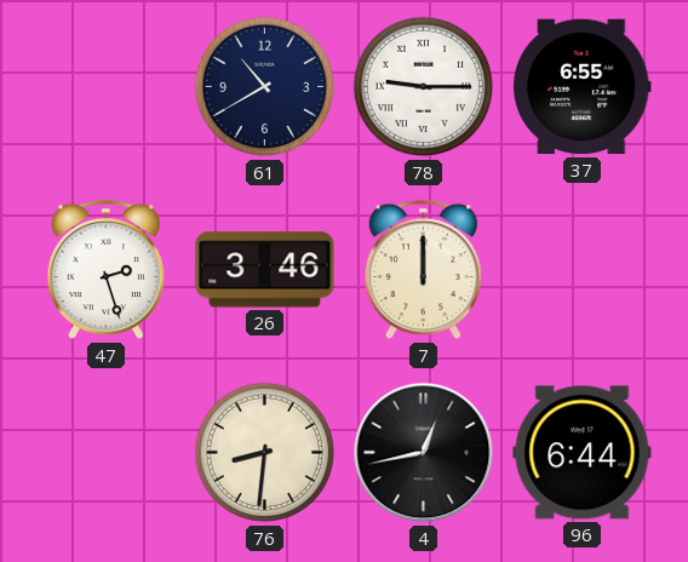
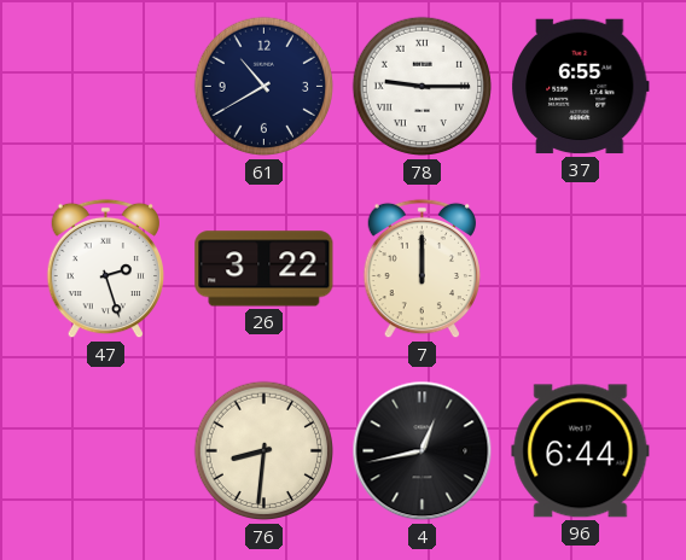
26: 3:46 -> 3:22 (264, 269)
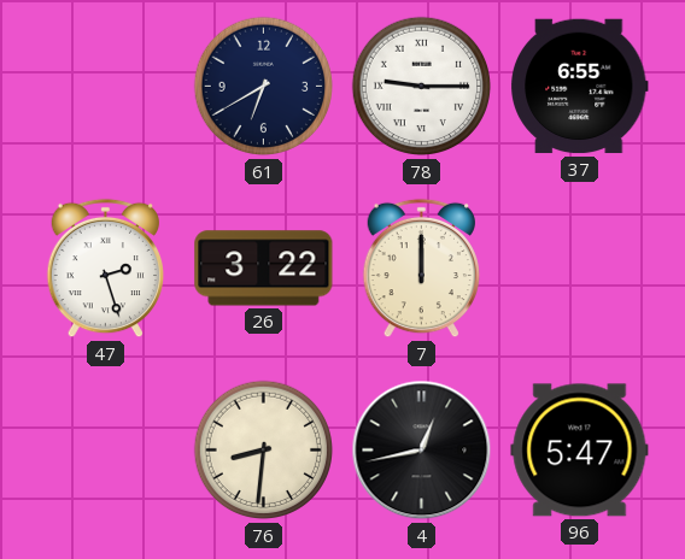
61: 10:40 -> 6:40 (264, 87)
96: 6:44 -> 5:47 (580, 451)
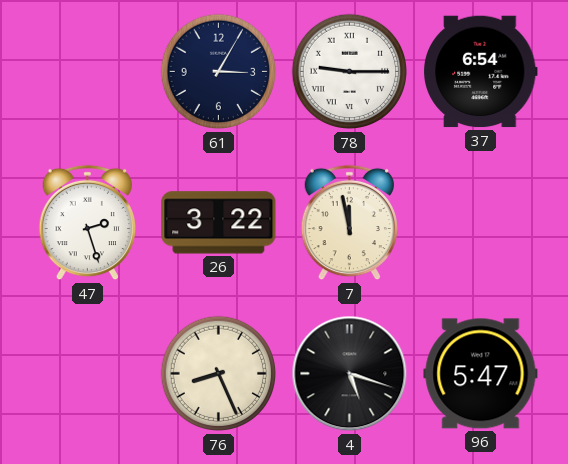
61: 6:40 -> 3:05 (219, 72)
37: 6:55 -> 6:54 (480, 72)
7: 12:00 -> 11:58 (349, 223)
76: 8:31 -> 8:26 (219, 374)
4: 12:43 -> 5:18 (350, 374)
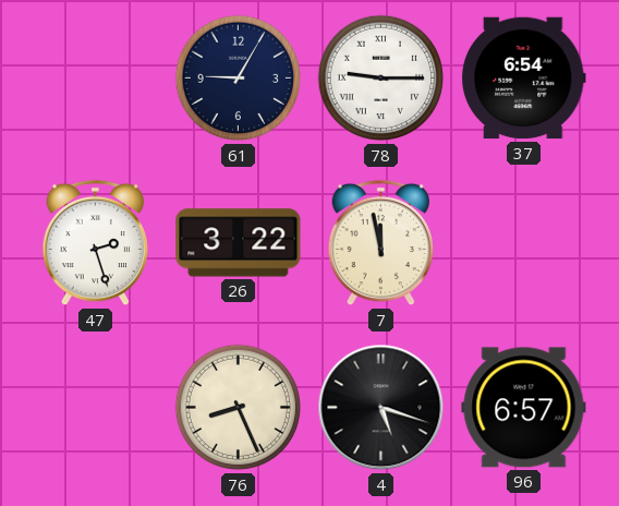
61: 3:05 -> 9:05 (239, 79)
96: 5:47 -> 6:57 (524, 408)
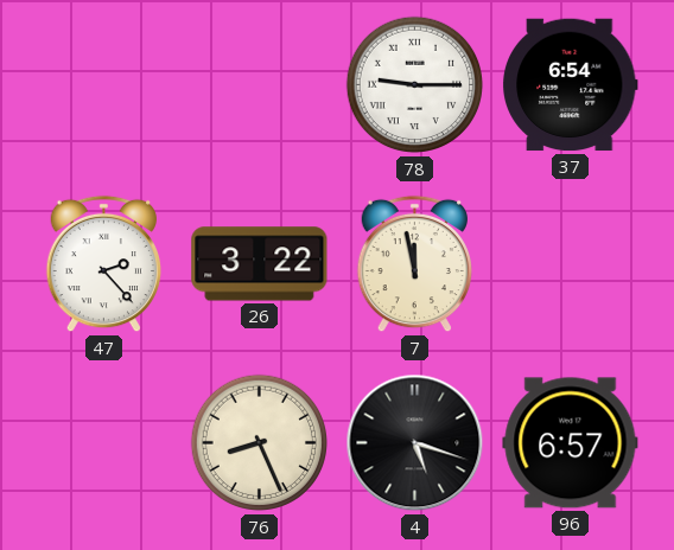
61: 9:05 -> none (239, 79)
47: 2:27 -> 2:23 (103, 264)
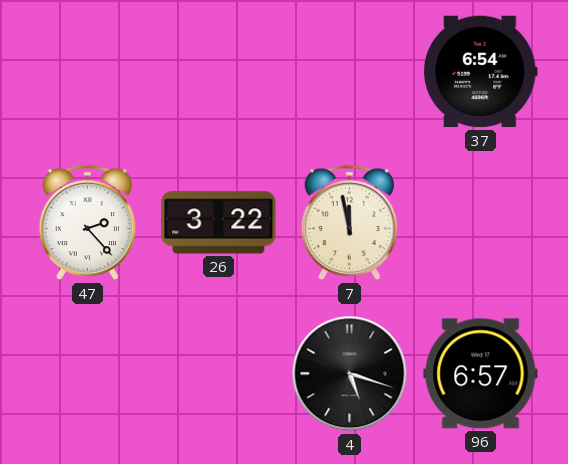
78: 9:15 -> none (415, 85)
76: 8:26 -> none (260, 443)
